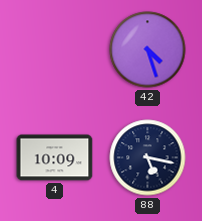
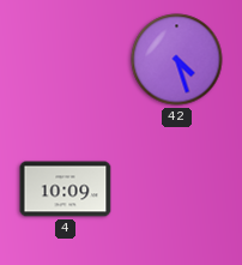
88: 5:17 -> none (148, 158)
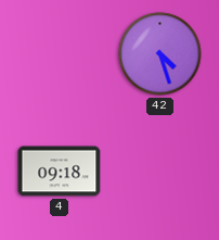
4: 10:09 -> 09:18 (60, 172)
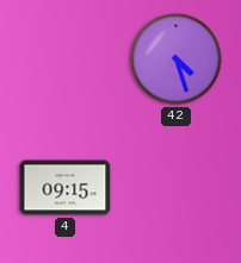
4: 09:18 -> 09:15 (66, 188)
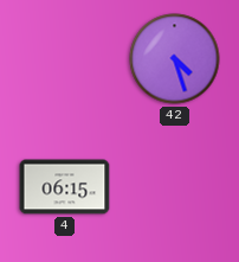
4: 09:15 -> 06:15 (65, 187)
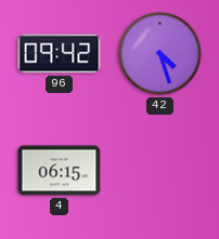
96: none -> 09:42 (60, 54)
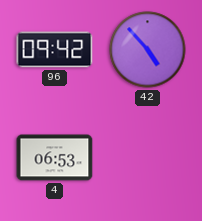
42: 4:27 -> 4:53 (148, 50)
4: 06:15 -> 06:53 (55, 158)
